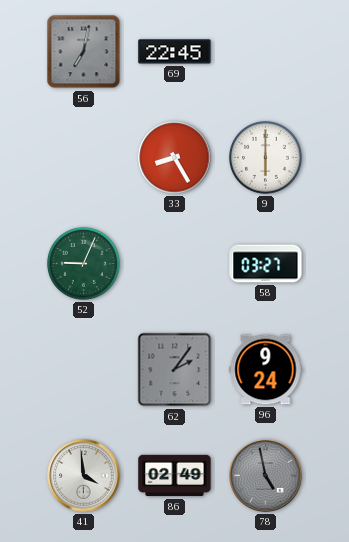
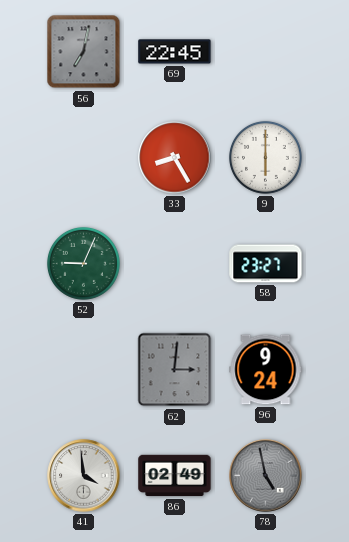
58: 03:27 -> 23:27 (266, 264)
62: 2:06 -> 3:01 (175, 370)
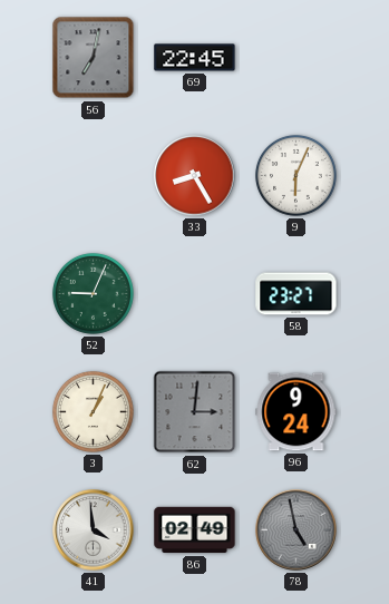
9: 6:00 -> 6:04 (295, 175)
3: none -> 1:04 (93, 411)
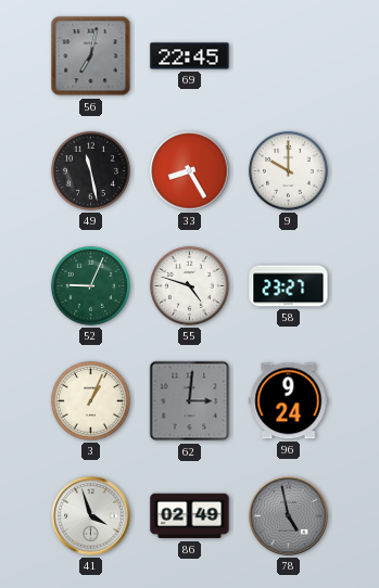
49: none -> 11:28 (90, 170)
9: 6:04 -> 10:00 (288, 170)
55: none -> 4:48 (189, 285)
41: 3:59 -> 3:57 (91, 516)
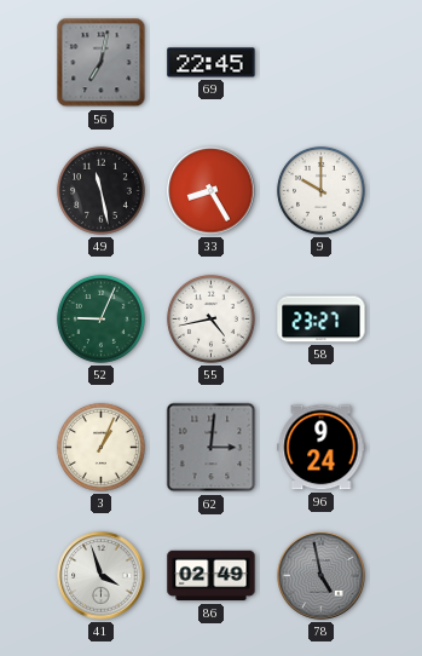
55: 4:48 -> 4:43 (210, 318)
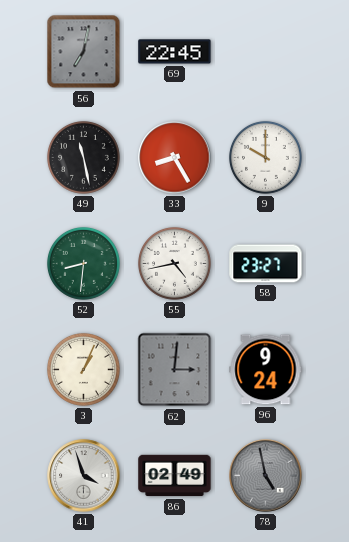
52: 9:04 -> 8:31 (83, 263)
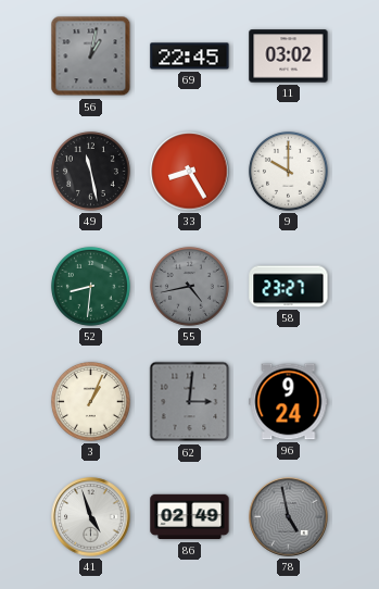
56: 7:02 -> 1:02 (91, 57)
11: none -> 03:02 (289, 57)
55 dial: white -> grey (189, 286)
41: 3:57 -> 4:57 (91, 517)
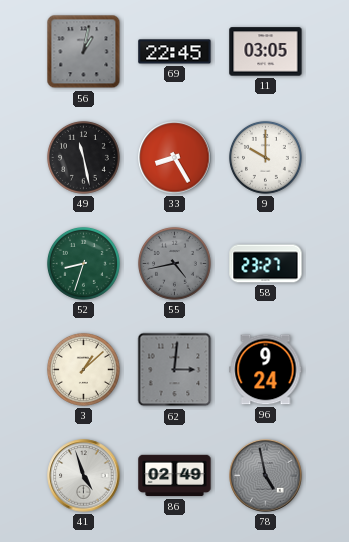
11: 03:02 -> 03:05 (266, 52)
52: 8:31 -> 8:33 (83, 263)
3: 1:04 -> 1:08 (83, 369)
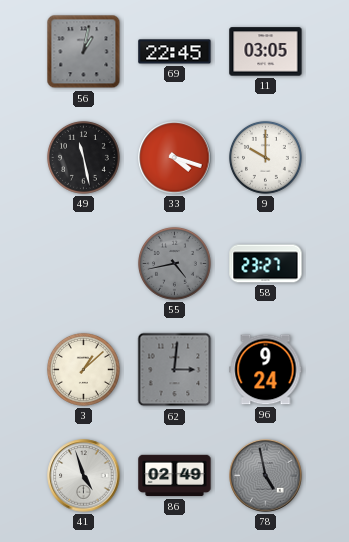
33: 8:25 -> 4:18 (175, 158)
52: 8:33 -> none (83, 263)
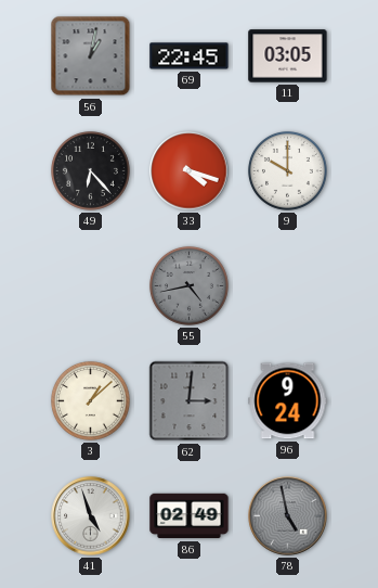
49: 11:28 -> 6:23 (90, 170)
58: 23:27 -> none (266, 264)
